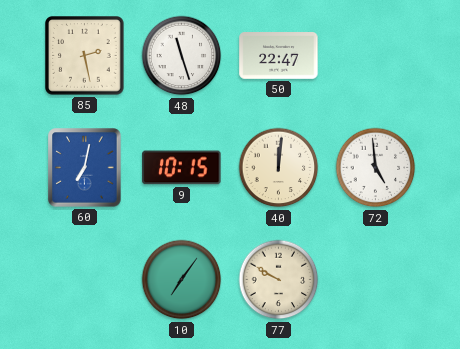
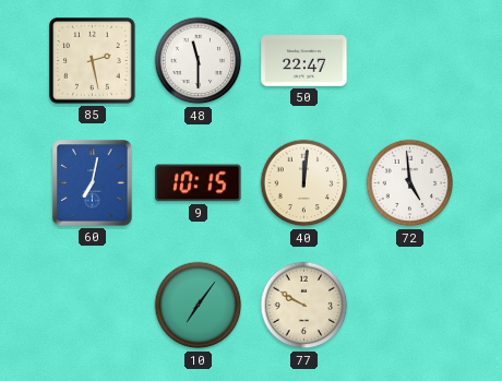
48: 11:27 -> 11:30 (199, 61)
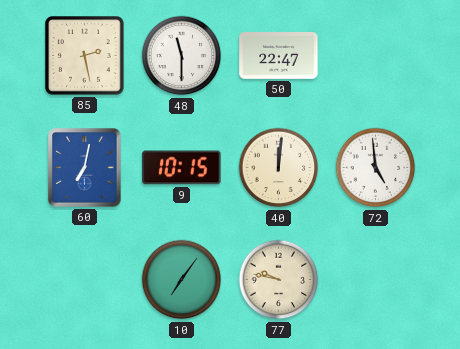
77: 9:50 -> 9:47 (279, 280)
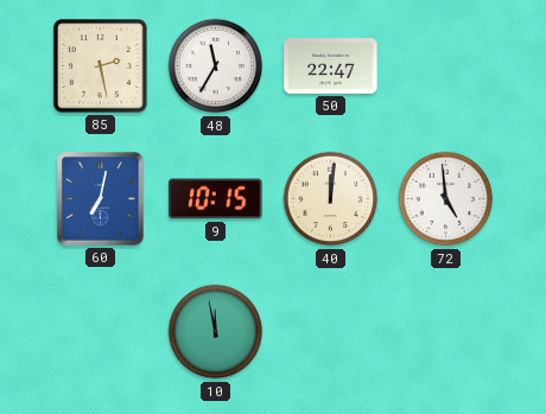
48: 11:30 -> 11:35 (216, 66)
10: 7:06 -> 11:58 (216, 332)
77: 9:47 -> none (279, 280)
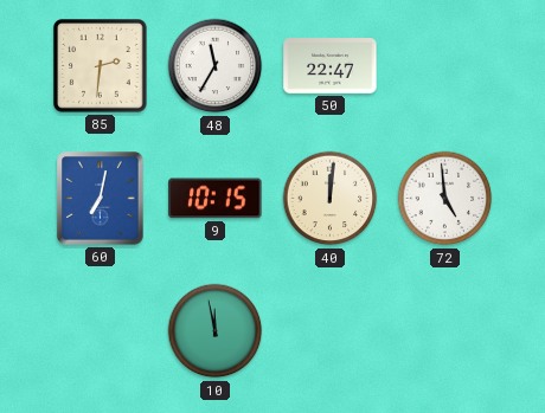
85: 2:28 -> 2:31 (101, 66)
